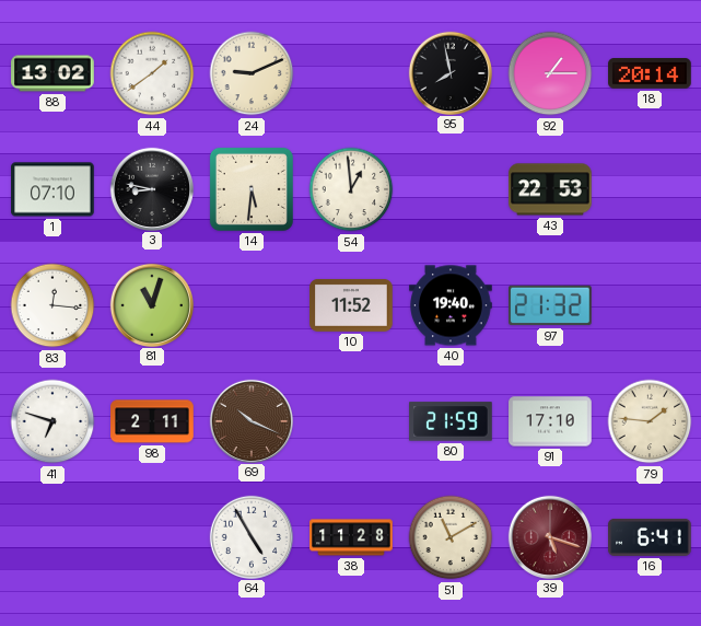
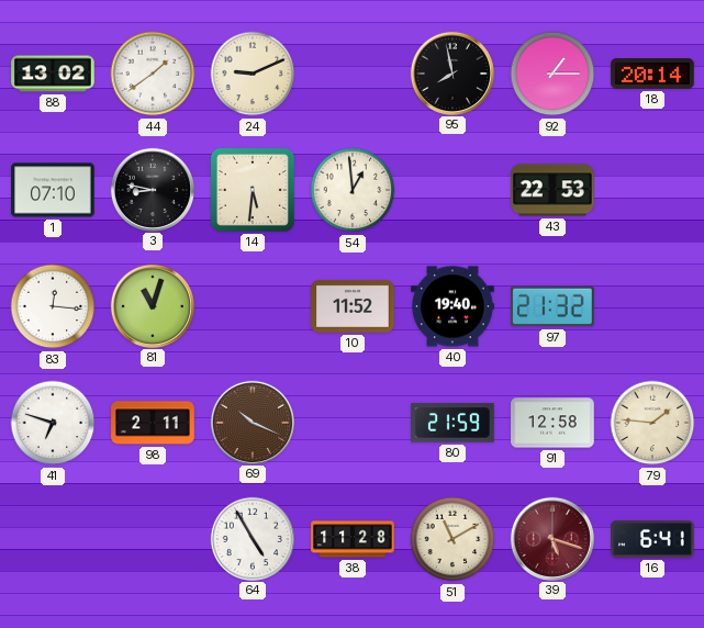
91: 17:10 -> 12:58 (552, 423)
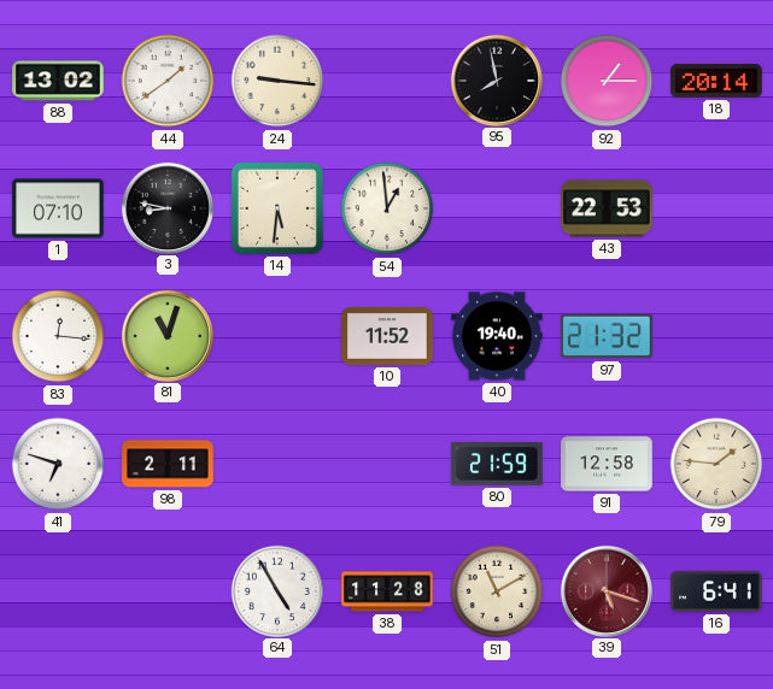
24: 9:11 -> 9:16 (277, 81)
69: 10:19 -> none (252, 422)
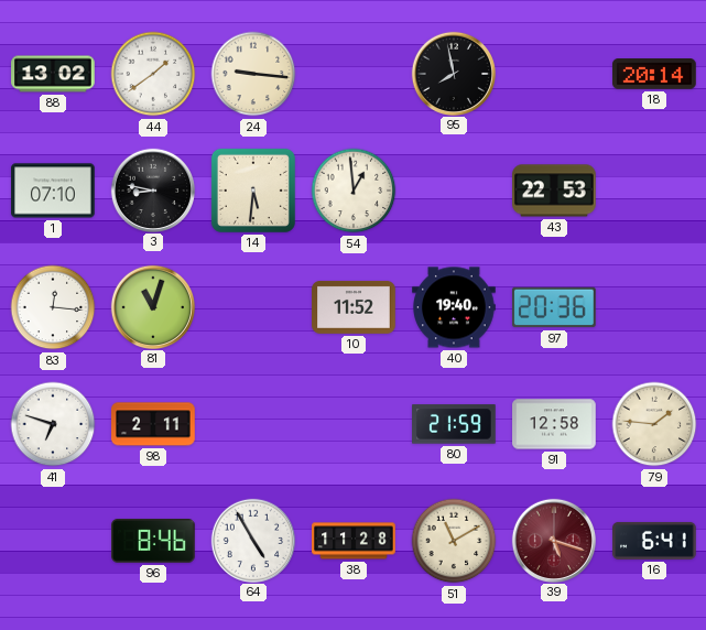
92: 1:15 -> none (607, 81)
97: 21:32 -> 20:36 (555, 307)
96: none -> 8:46 (153, 542)
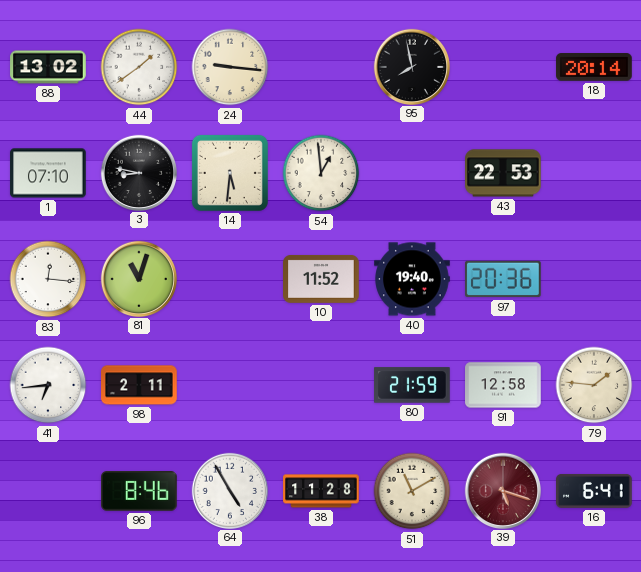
41: 6:48 -> 6:44 (48, 385)
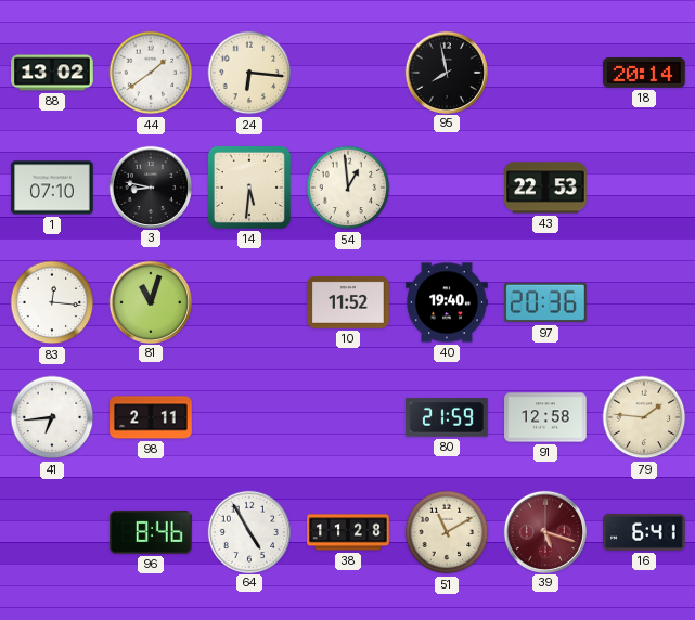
24: 9:16 -> 6:16 (249, 73)
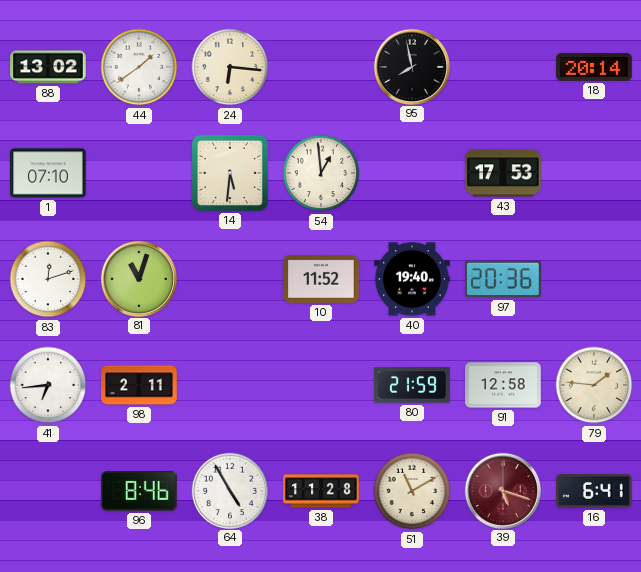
3: 8:47 -> none (150, 186)
43: 22:53 -> 17:53 (503, 173)
83: 12:16 -> 12:12 (48, 279)
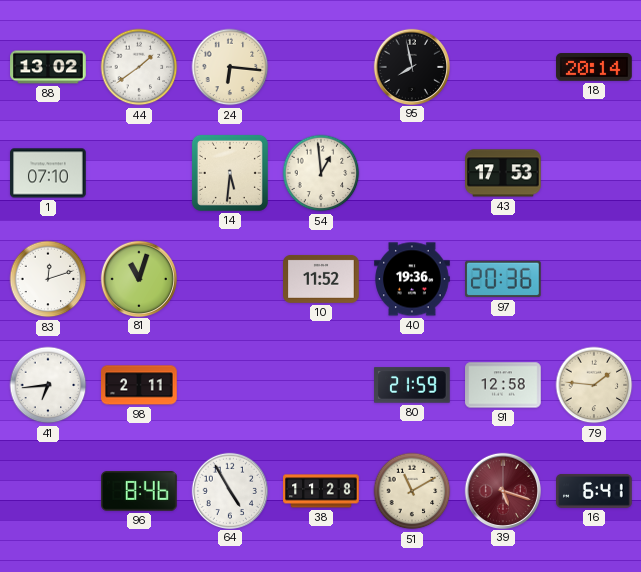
40: 19:40 -> 19:36 (412, 279)
